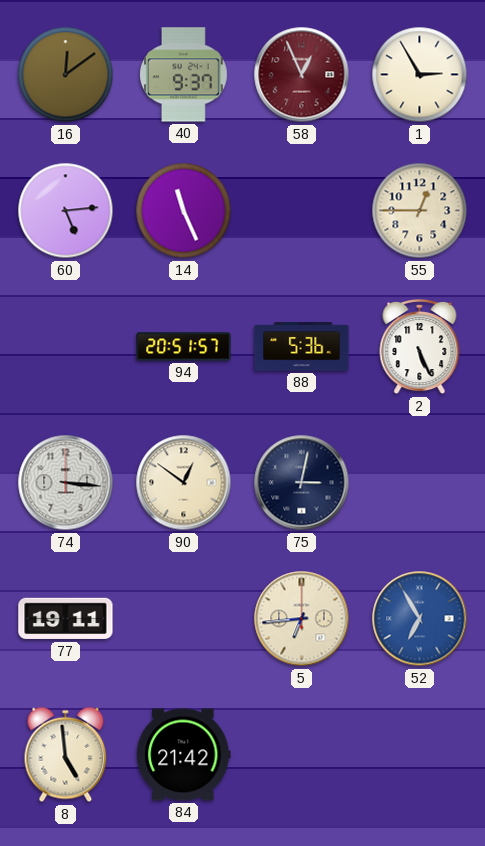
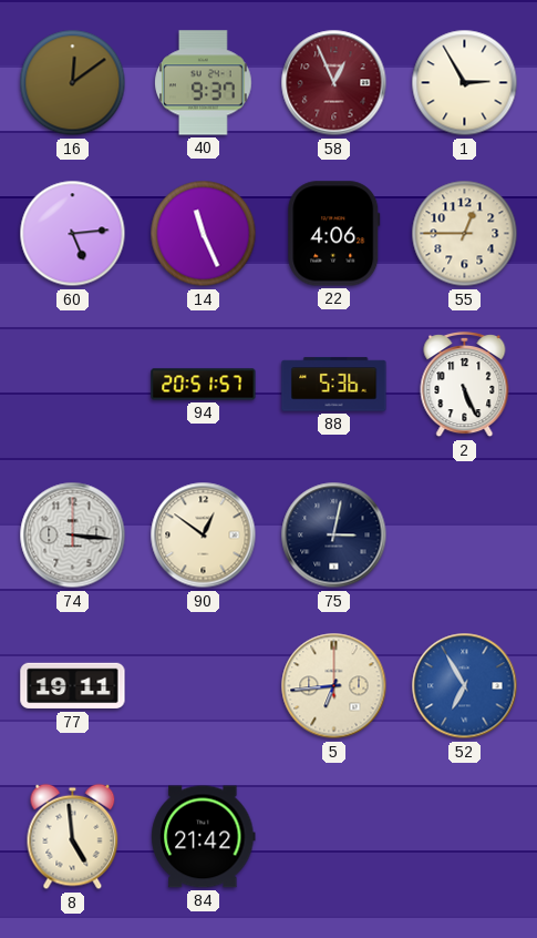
22: none -> 4:06 (334, 234)
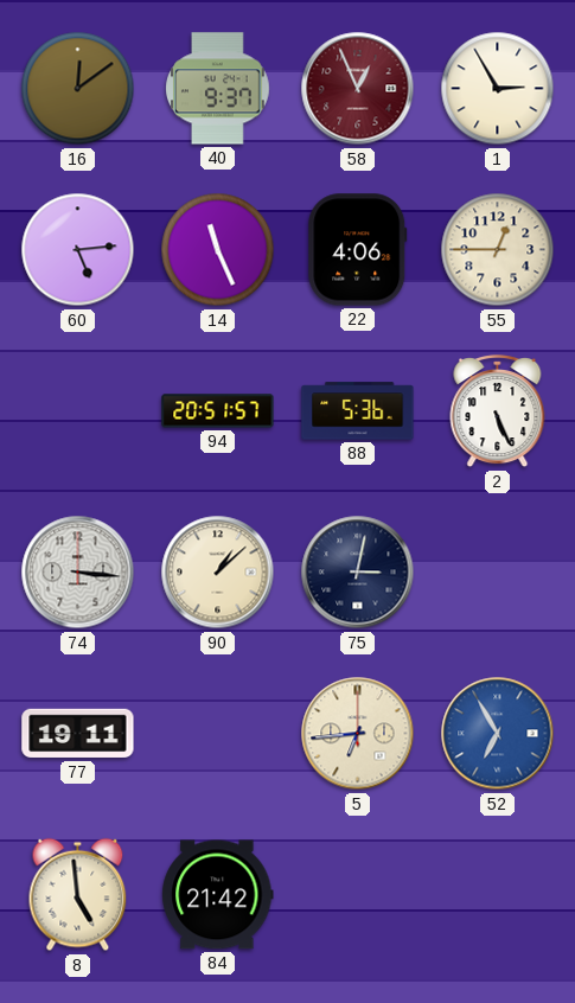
90: 12:51 -> 1:08 (218, 573)
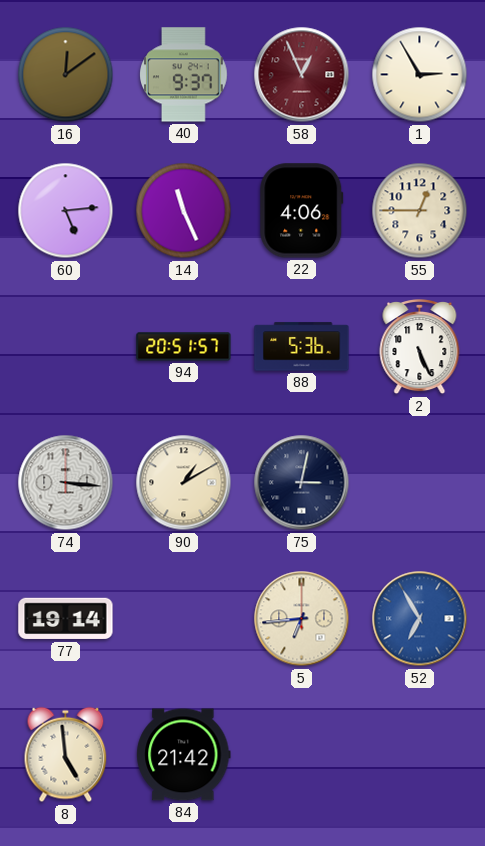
90: 1:08 -> 1:10 (184, 483)
77: 19:11 -> 19:14 (66, 619)
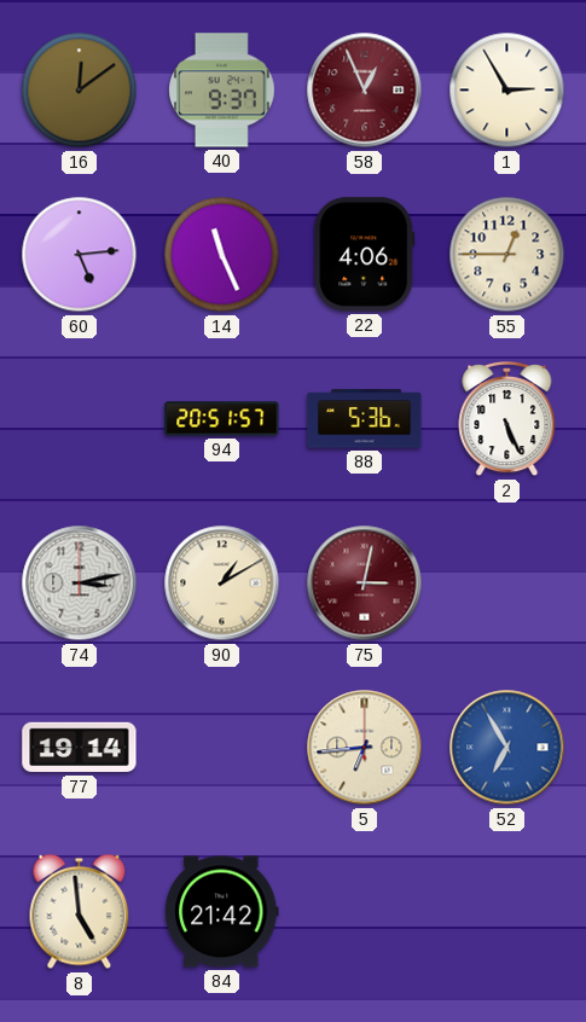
74: 3:16 -> 3:13 (80, 583)
75 dial: navy -> burgundy (365, 583)
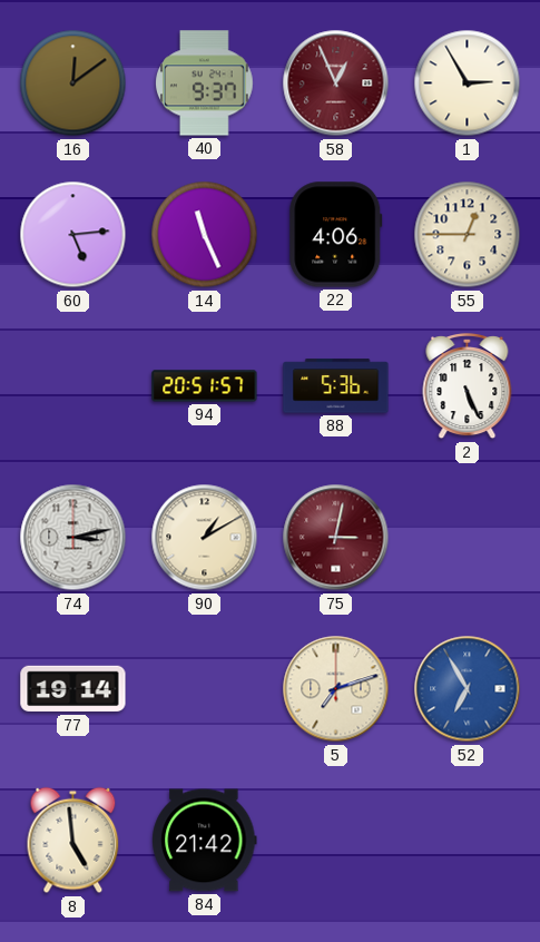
5: 6:44 -> 7:12 (336, 689)
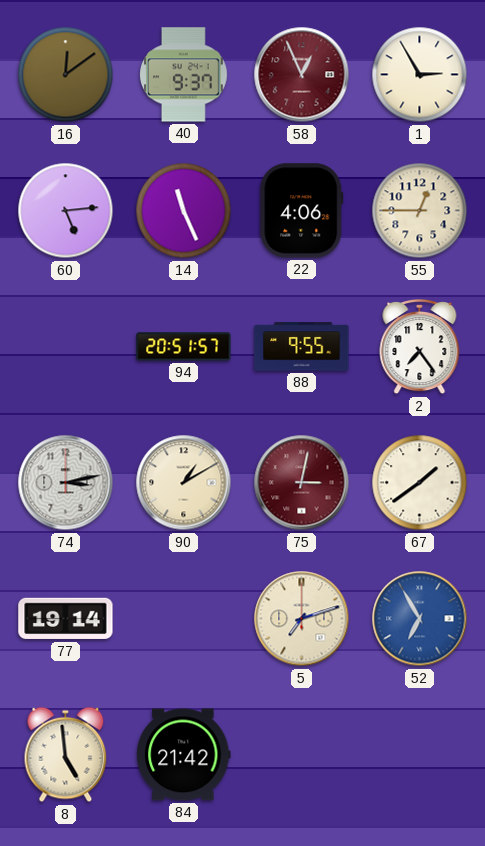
88: 5:36 -> 9:55 (302, 347)
2: 5:26 -> 7:24 (420, 348)
67: none -> 1:39 (420, 483)
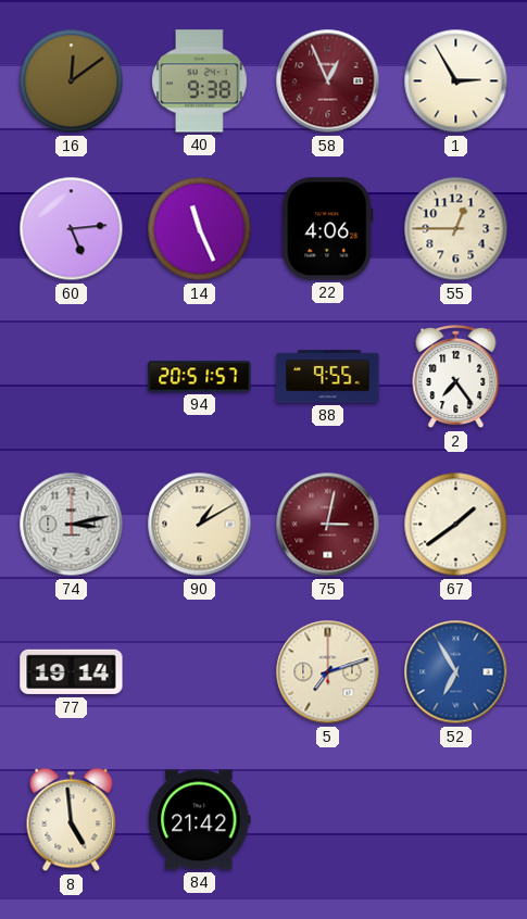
40: 9:37 -> 9:38 (200, 81)
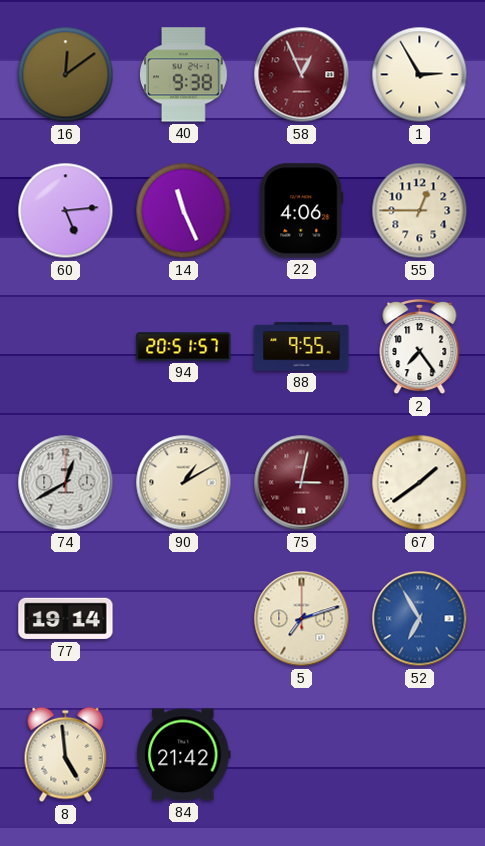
74: 3:13 -> 12:40 (66, 483)
